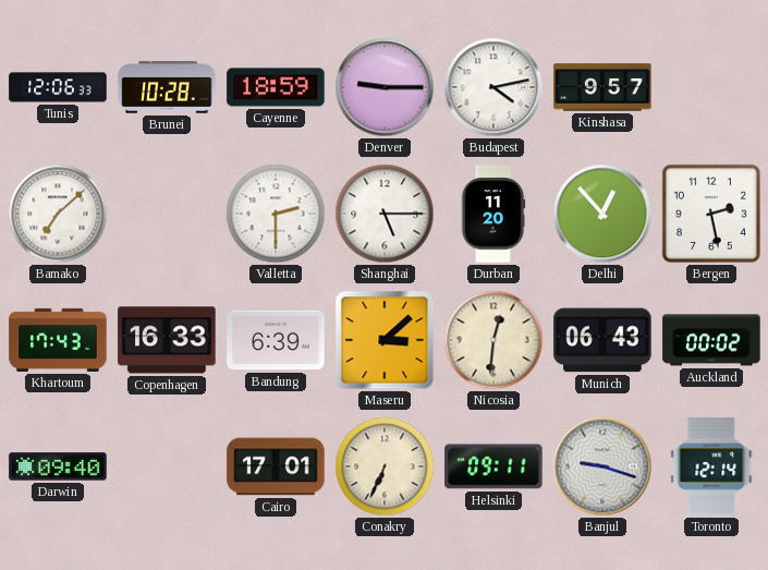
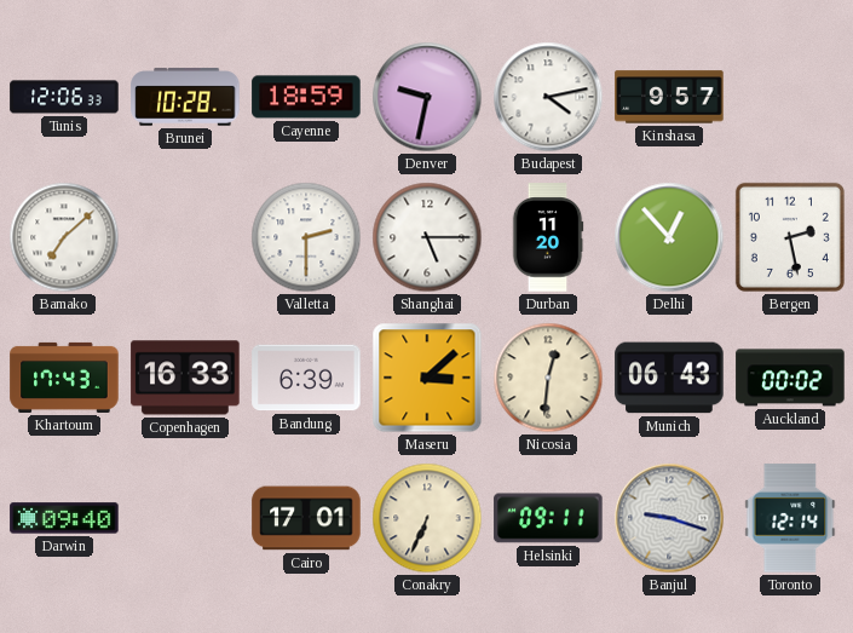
Denver: 9:15 -> 9:32 (427, 97)
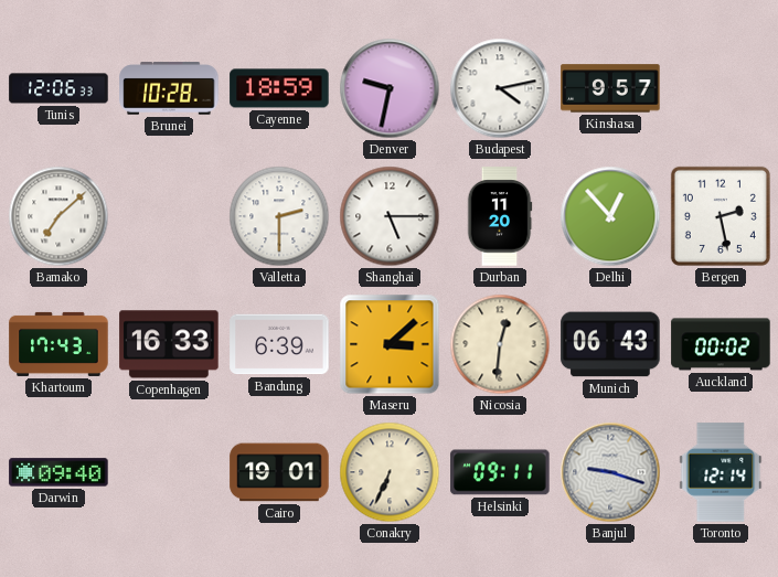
Cairo: 17:01 -> 19:01 (279, 472)
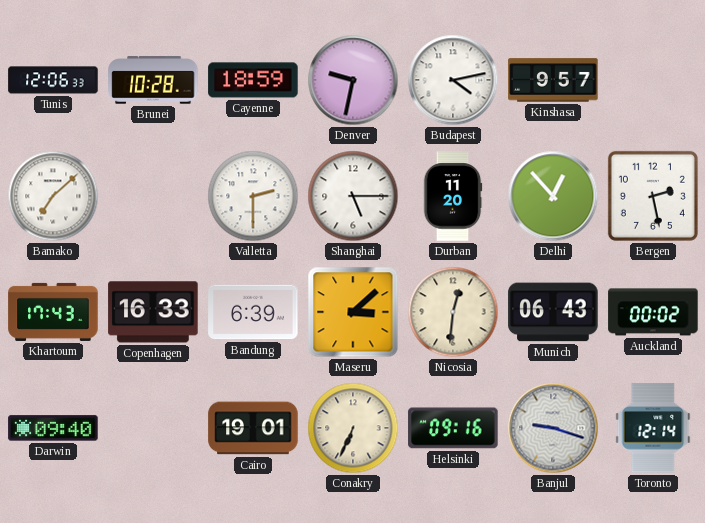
Helsinki: 09:11 -> 09:16 (453, 428)
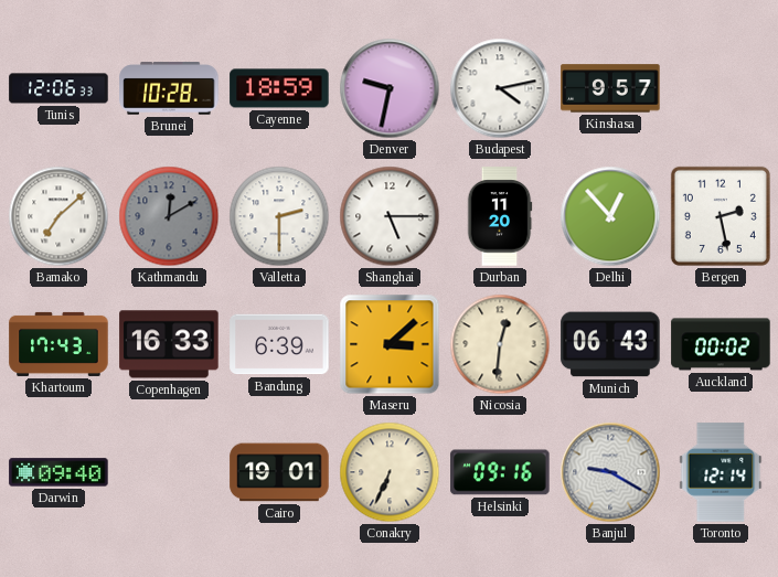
Kathmandu: none -> 12:10 (169, 216)
Banjul: 9:18 -> 9:20 (610, 472)
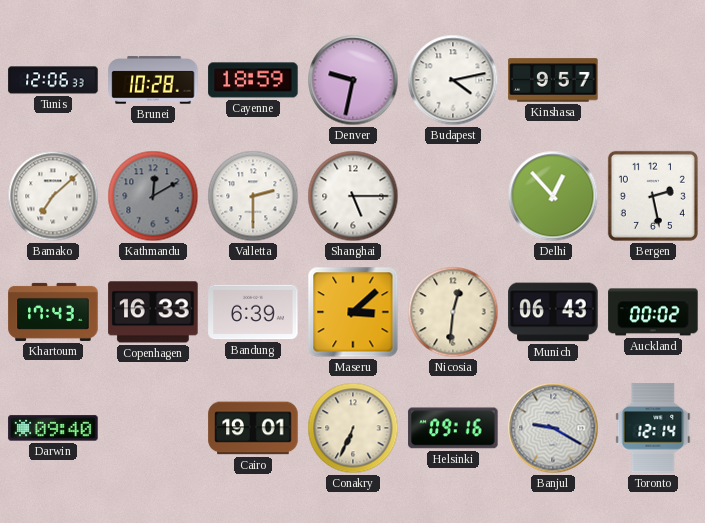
Durban: 11:20 -> none (500, 216)
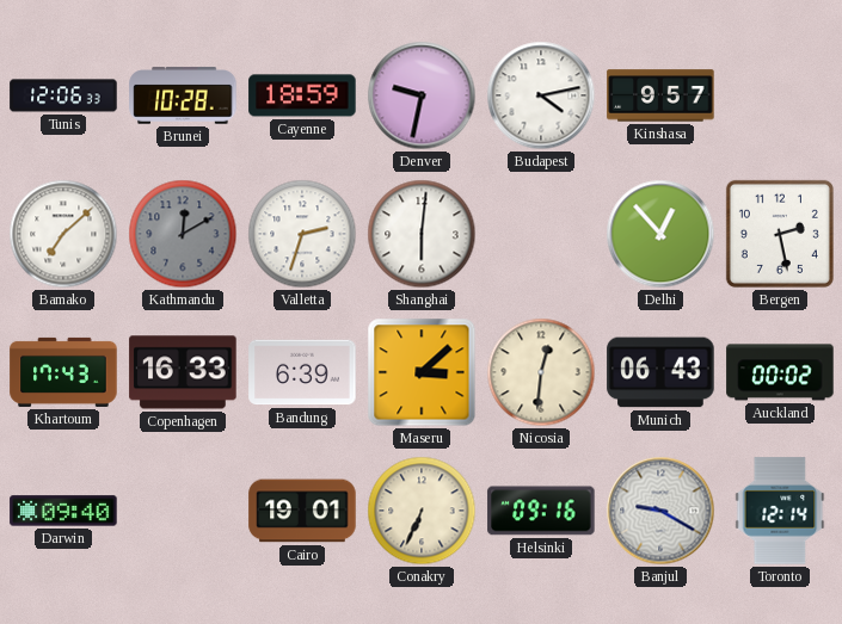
Valletta: 2:30 -> 2:33 (302, 234)
Shanghai: 5:15 -> 6:01 (422, 234)
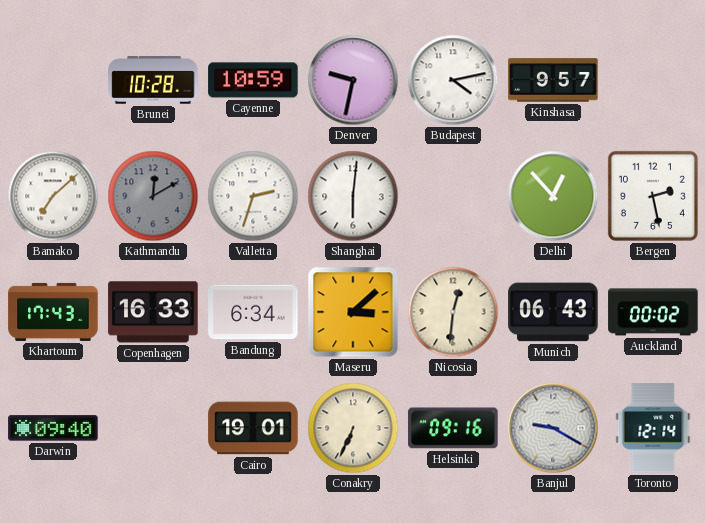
Tunis: 12:06 -> none (63, 95)
Cayenne: 18:59 -> 10:59 (253, 80)
Bandung: 6:39 -> 6:34 (253, 312)
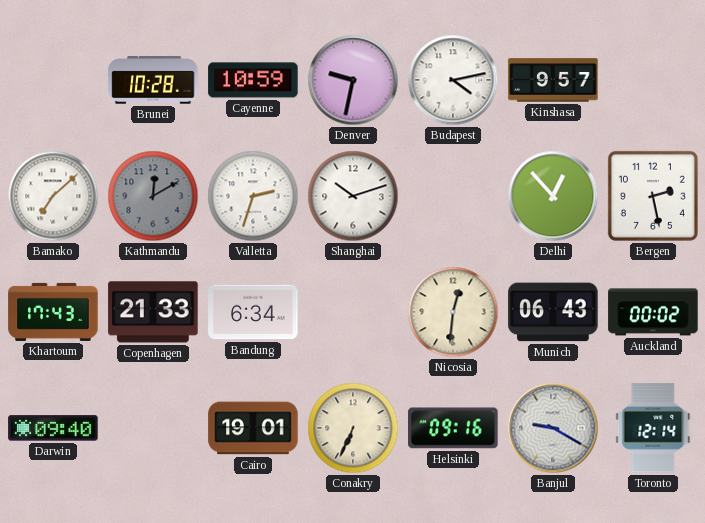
Shanghai: 6:01 -> 10:12 (353, 196)
Copenhagen: 16:33 -> 21:33 (153, 312)
Maseru: 3:08 -> none (353, 312)
